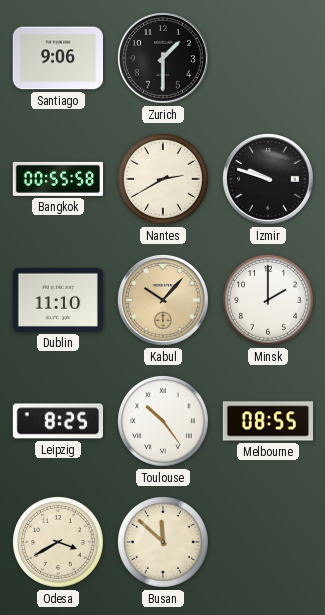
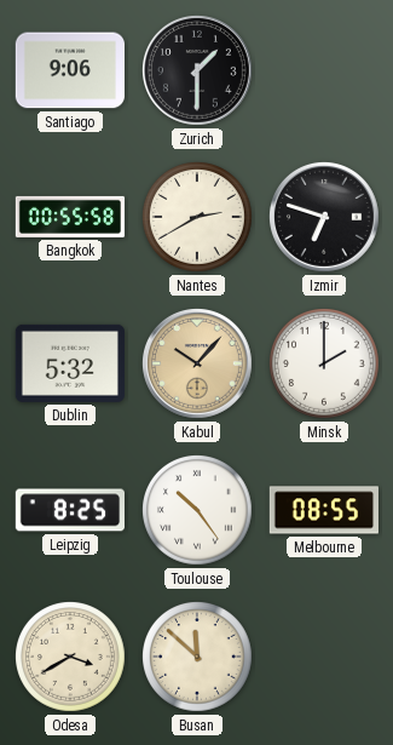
Izmir: 9:48 -> 6:48 (324, 217)
Dublin: 11:10 -> 5:32 (70, 363)
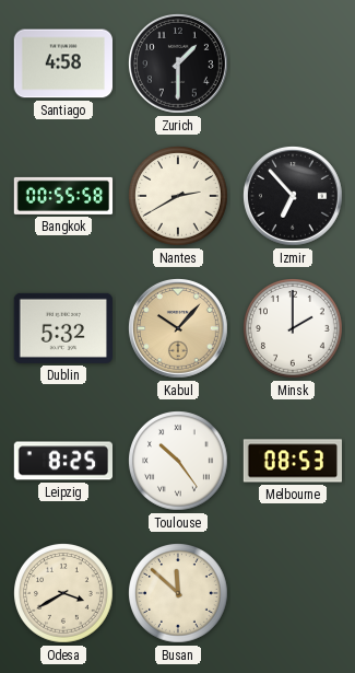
Santiago: 9:06 -> 4:58 (62, 63)
Izmir: 6:48 -> 6:53 (293, 196)
Melbourne: 08:55 -> 08:53 (292, 461)
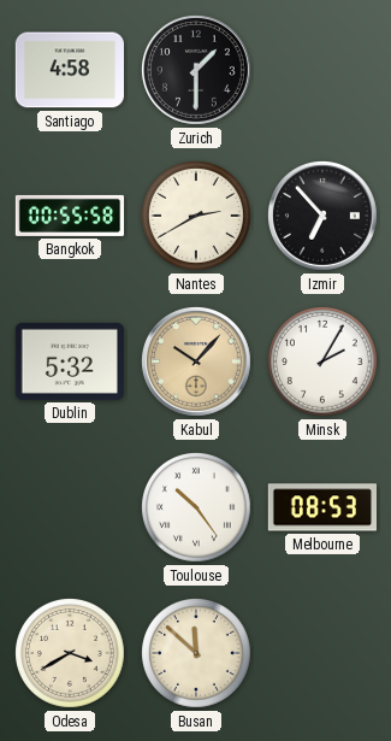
Minsk: 2:00 -> 2:05 (324, 363)
Leipzig: 8:25 -> none (62, 461)
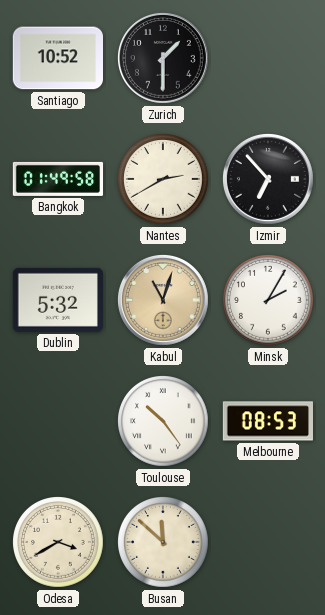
Santiago: 4:58 -> 10:52 (57, 58)
Bangkok: 00:55 -> 01:49 (58, 179)
Kabul: 10:07 -> 11:03 (163, 300)
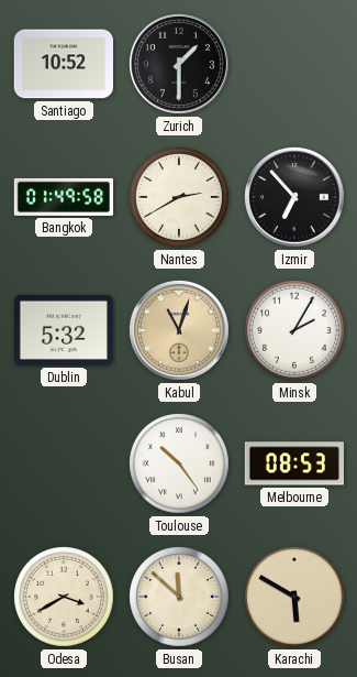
Karachi: none -> 5:50 (295, 598)
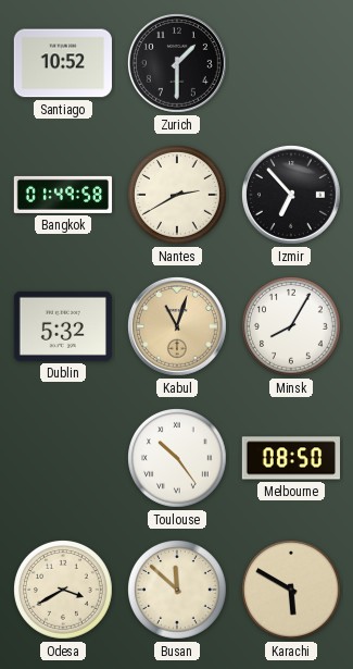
Minsk: 2:05 -> 8:05 (292, 327)
Melbourne: 08:53 -> 08:50 (290, 458)
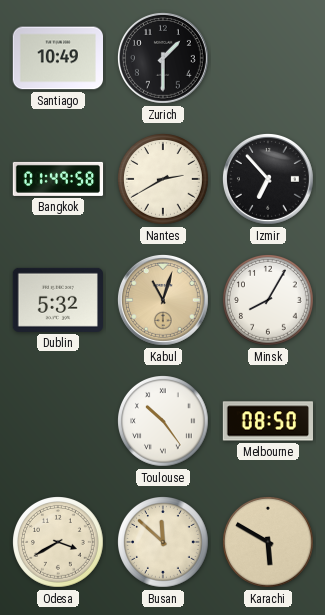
Santiago: 10:52 -> 10:49 (57, 58)
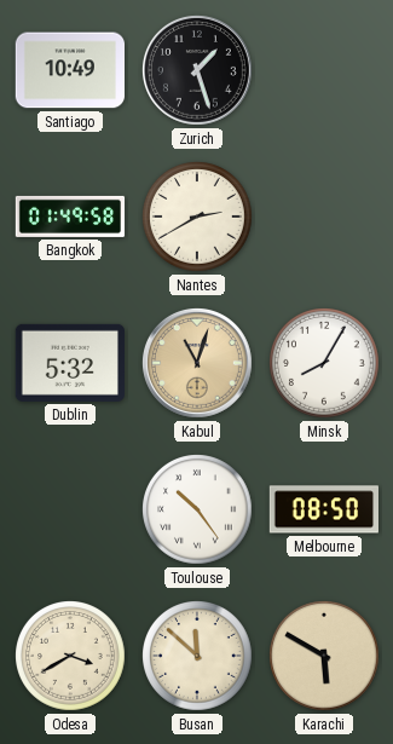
Zurich: 1:30 -> 1:27 (197, 70)
Izmir: 6:53 -> none (268, 179)
